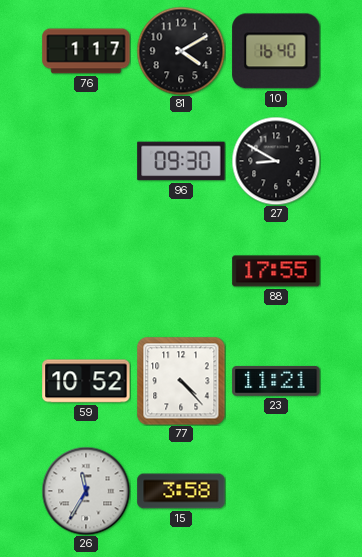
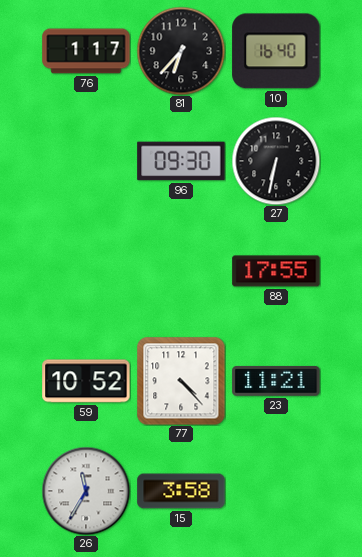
81: 4:10 -> 6:37 (181, 51)
27: 8:50 -> 6:32 (276, 161)
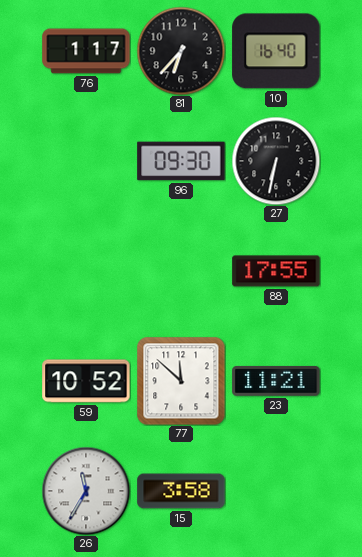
77: 4:23 -> 11:52 (181, 381)
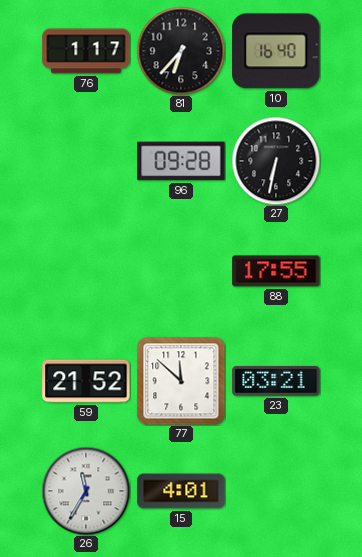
96: 09:30 -> 09:28 (181, 161)
59: 10:52 -> 21:52 (86, 381)
23: 11:21 -> 03:21 (276, 381)
15: 3:58 -> 4:01 (181, 491)
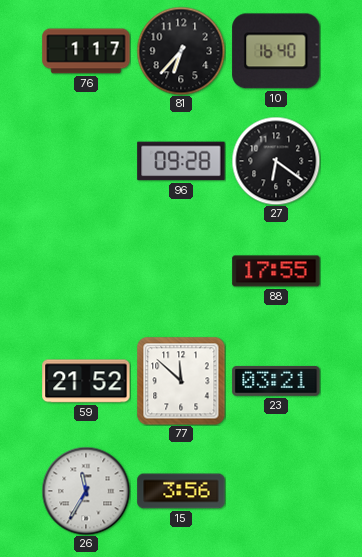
27: 6:32 -> 6:21 (276, 161)
15: 4:01 -> 3:56 (181, 491)
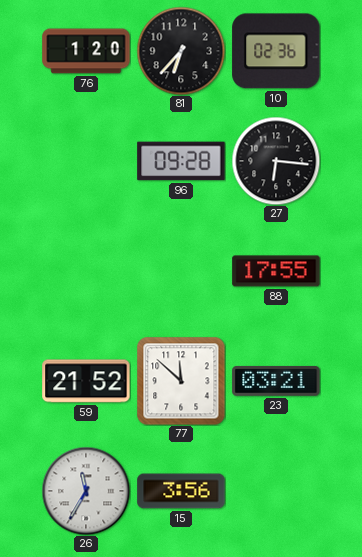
76: 1:17 -> 1:20 (86, 51)
10: 16:40 -> 02:36 (276, 51)
27: 6:21 -> 6:16 (276, 161)
